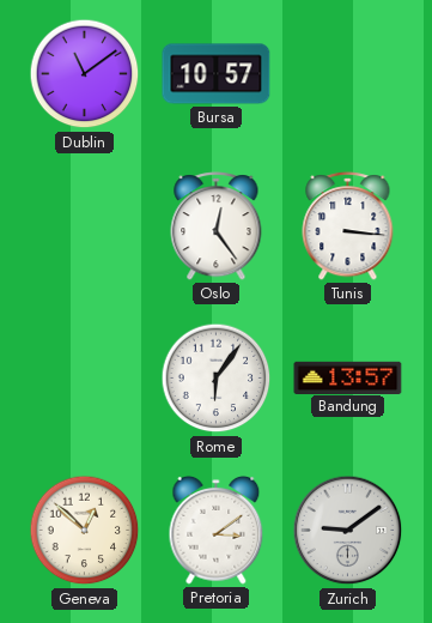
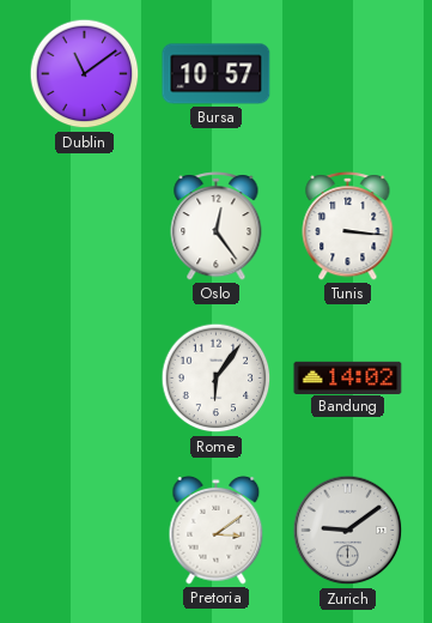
Bandung: 13:57 -> 14:02 (348, 377)
Geneva: 12:52 -> none (85, 531)
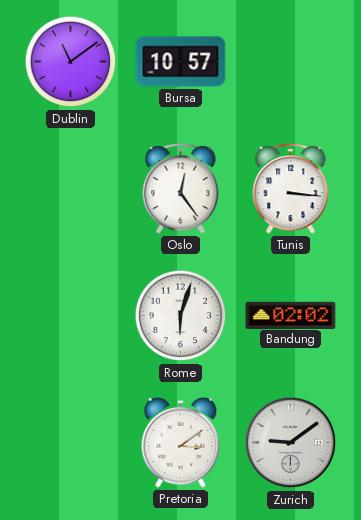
Rome: 6:06 -> 6:03 (181, 316)
Bandung: 14:02 -> 02:02 (291, 315)
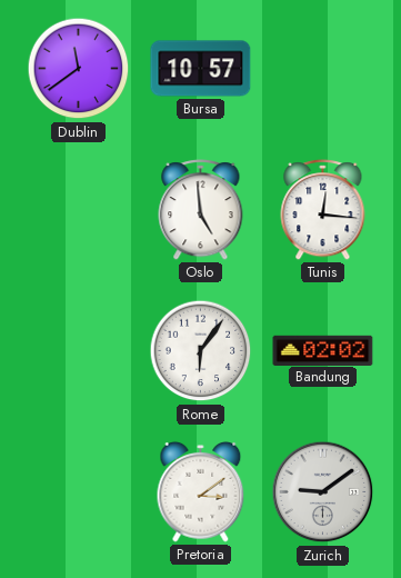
Dublin: 11:09 -> 11:39 (79, 69)
Oslo: 12:24 -> 4:59 (201, 210)
Tunis: 3:16 -> 12:16 (323, 210)
Rome: 6:03 -> 6:06 (201, 351)
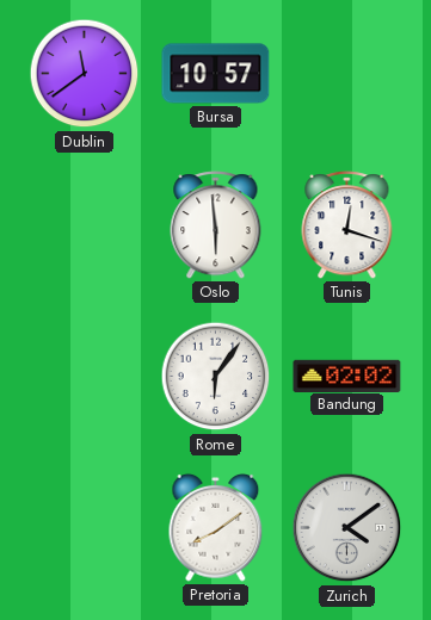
Oslo: 4:59 -> 5:59 (216, 225)
Tunis: 12:16 -> 12:18 (347, 225)
Pretoria: 3:09 -> 8:09 (216, 527)
Zurich: 9:09 -> 4:09 (347, 528)
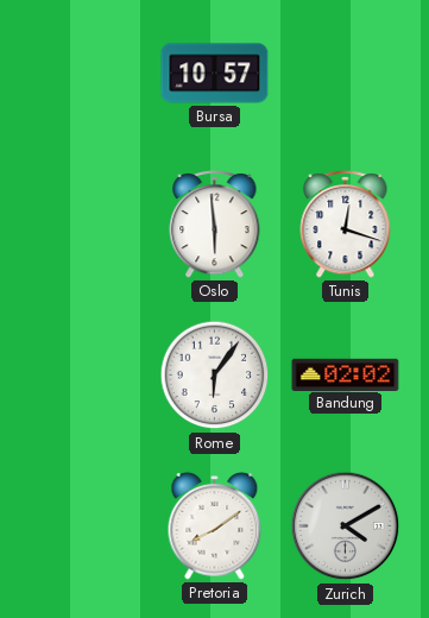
Dublin: 11:39 -> none (85, 74)
Zurich: 4:09 -> 4:10 (346, 526)
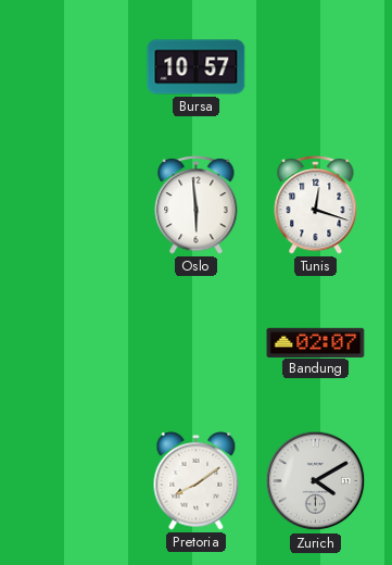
Rome: 6:06 -> none (215, 376)
Bandung: 02:02 -> 02:07 (316, 342)
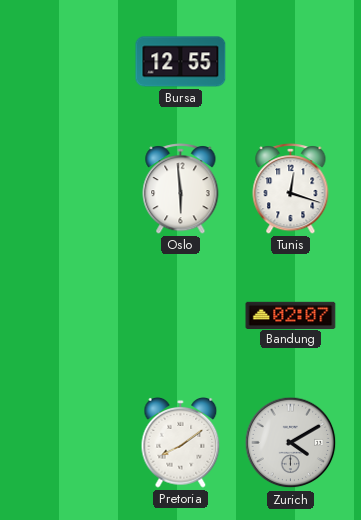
Bursa: 10:57 -> 12:55 (181, 62)
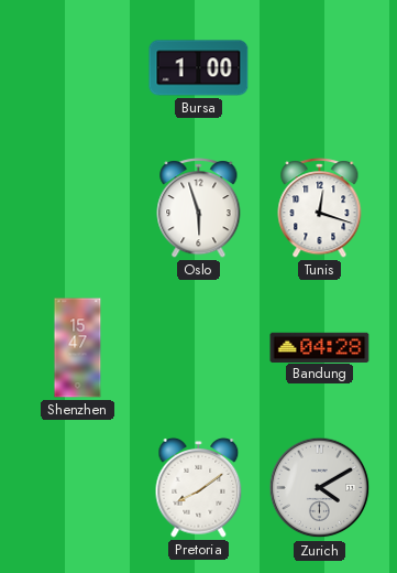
Bursa: 12:55 -> 1:00 (199, 68)
Oslo: 5:59 -> 5:57 (199, 208)
Shenzhen: none -> 15:47 (78, 348)
Bandung: 02:07 -> 04:28 (320, 347)
